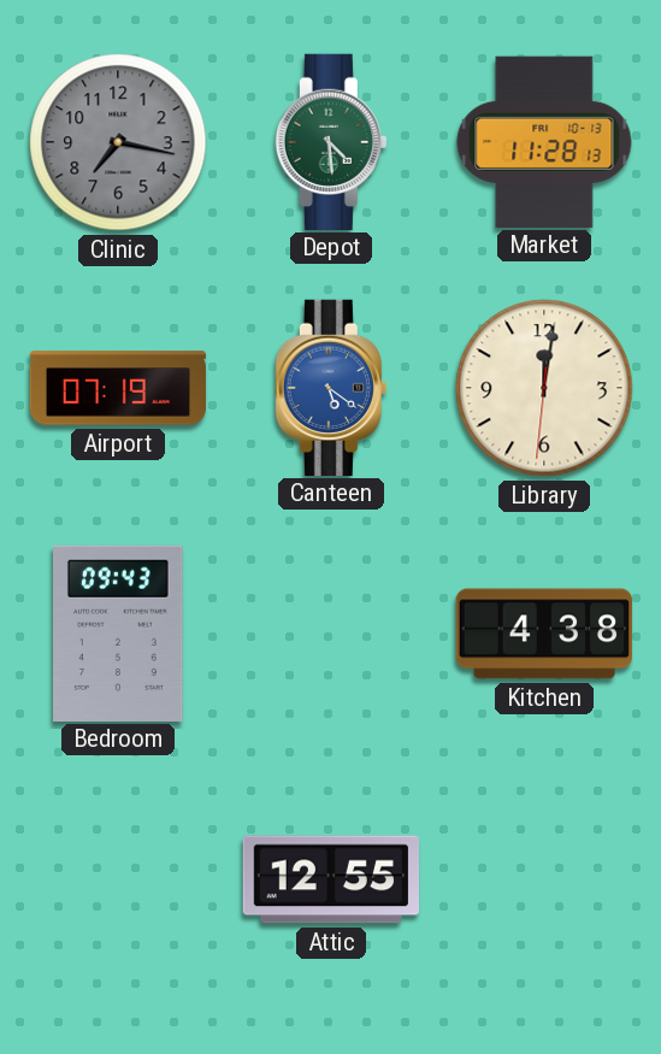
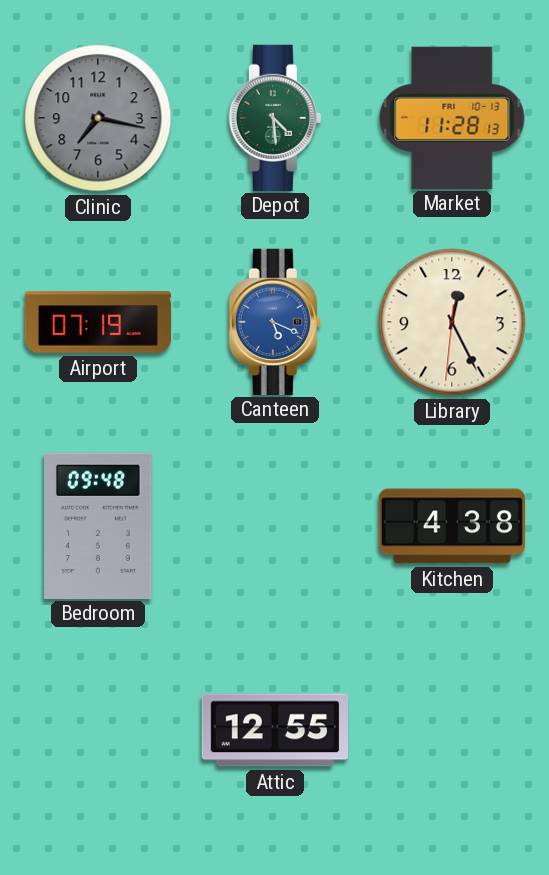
Canteen: 5:21 -> 5:19 (275, 321)
Library: 12:01 -> 12:25 (452, 322)
Bedroom: 09:43 -> 09:48 (99, 525)
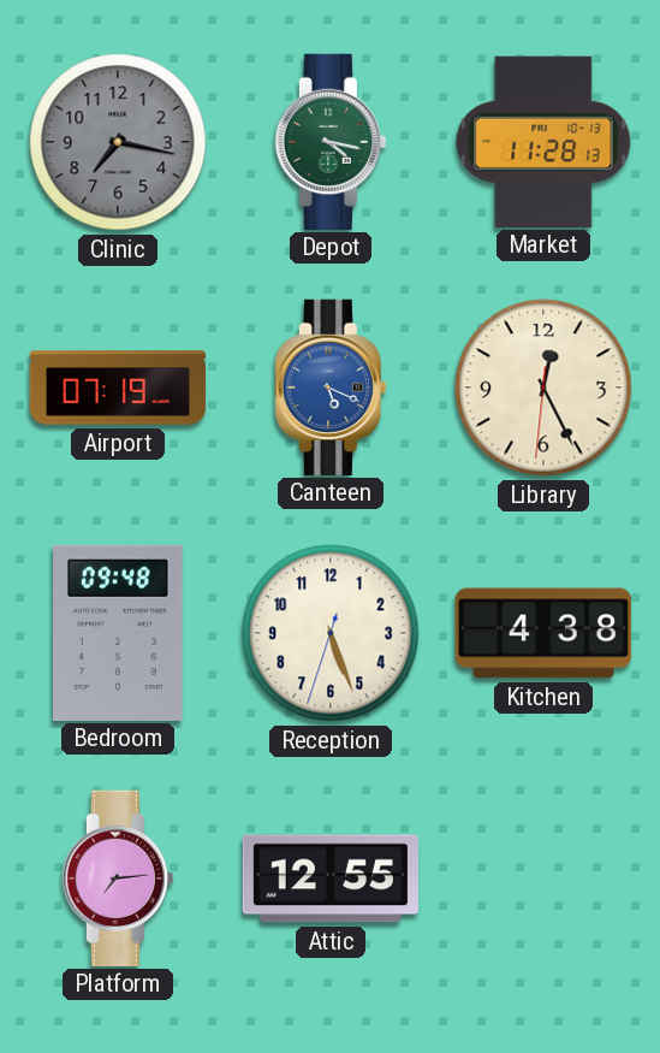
Depot: 4:29 -> 4:17 (331, 141)
Reception: none -> 5:26 (331, 633)
Platform: none -> 7:14 (118, 877)
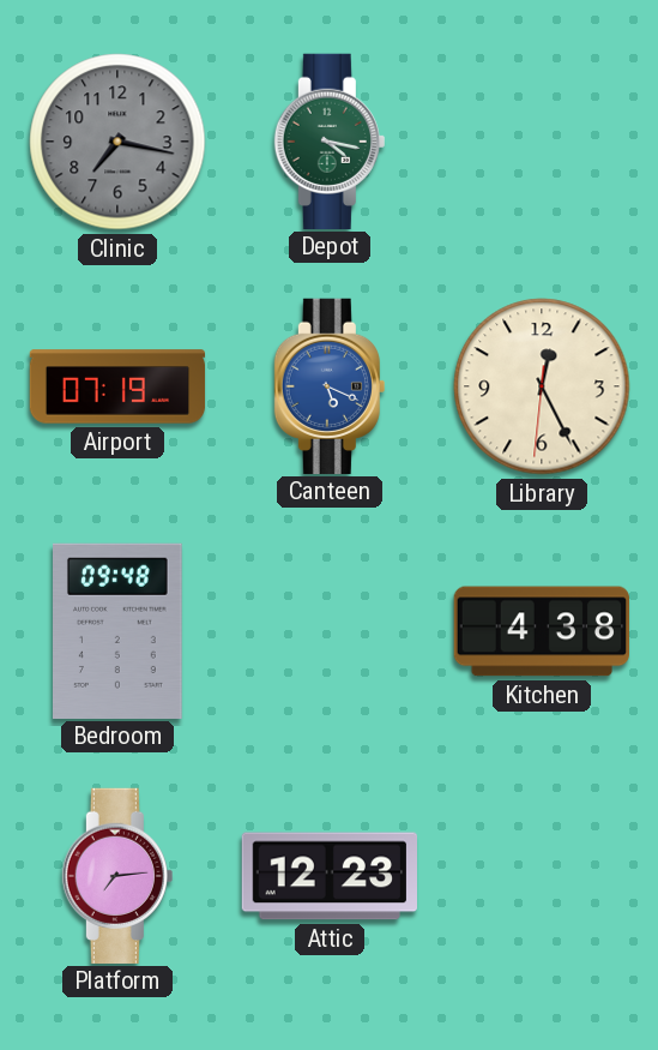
Market: 11:28 -> none (543, 141)
Reception: 5:26 -> none (331, 633)
Attic: 12:55 -> 12:23 (328, 876)
